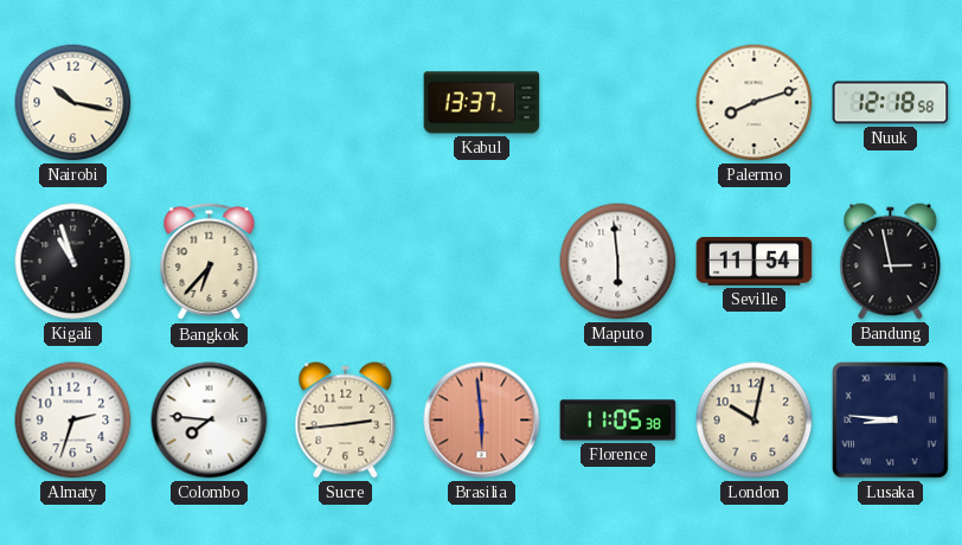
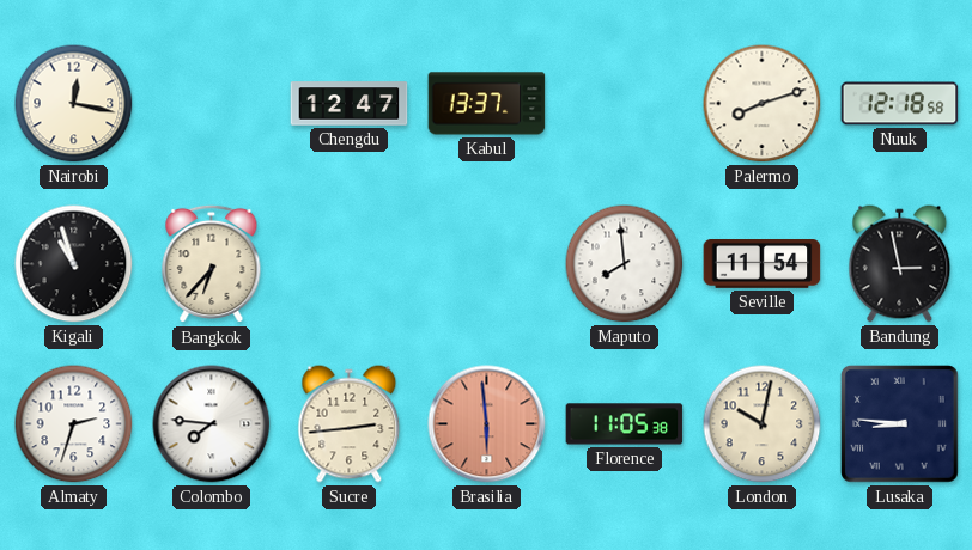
Nairobi: 10:17 -> 12:17 (74, 104)
Chengdu: none -> 12:47 (350, 104)
Maputo: 5:59 -> 7:59 (625, 264)
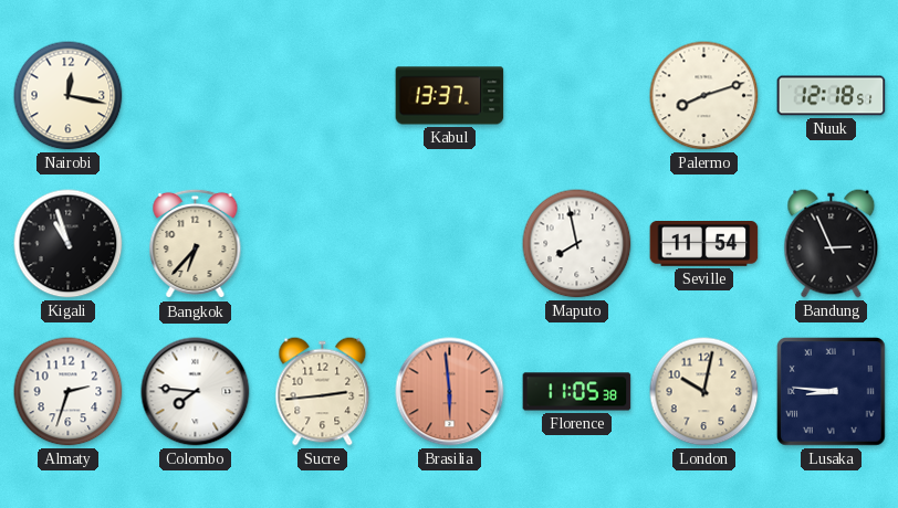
Chengdu: 12:47 -> none (350, 104)
Nuuk: 12:18:58 -> 12:18:51 (832, 96)
Maputo: 7:59 -> 7:58 (577, 244)
Bandung: 2:58 -> 2:56 (832, 244)
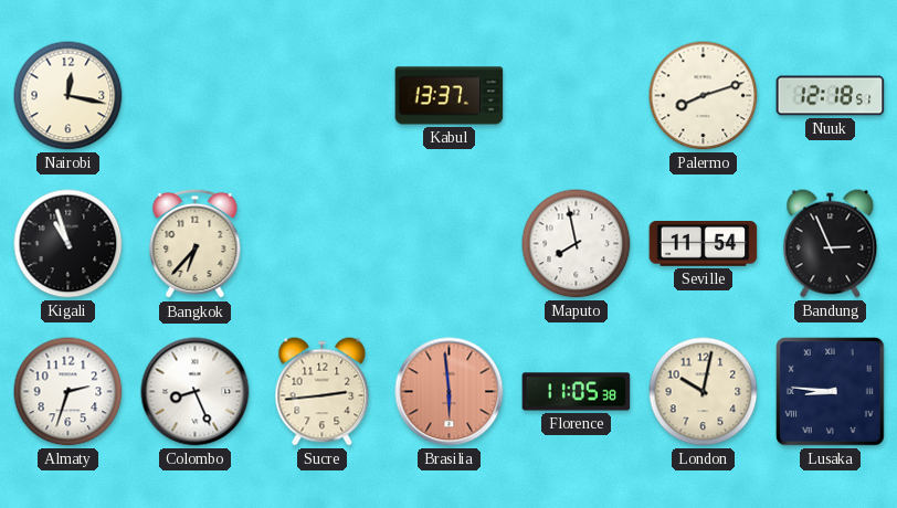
Colombo: 7:46 -> 8:26 (196, 392)
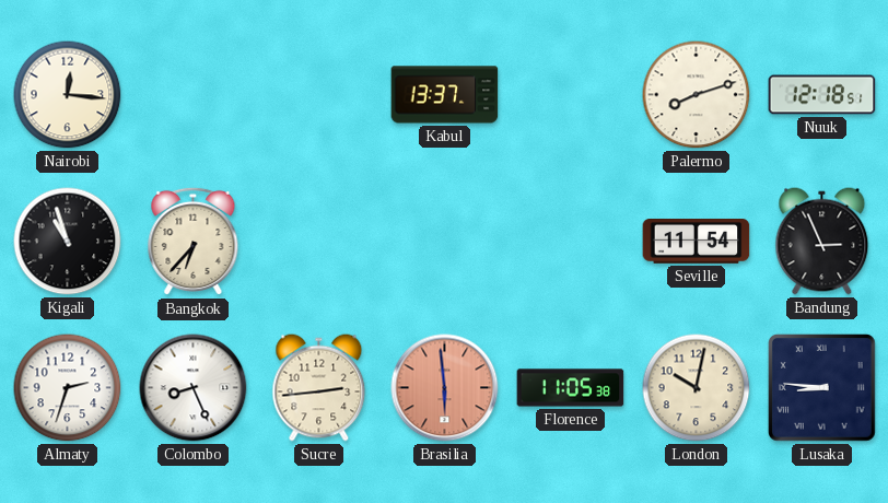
Nairobi: 12:17 -> 12:16 (68, 95)
Maputo: 7:58 -> none (577, 244)
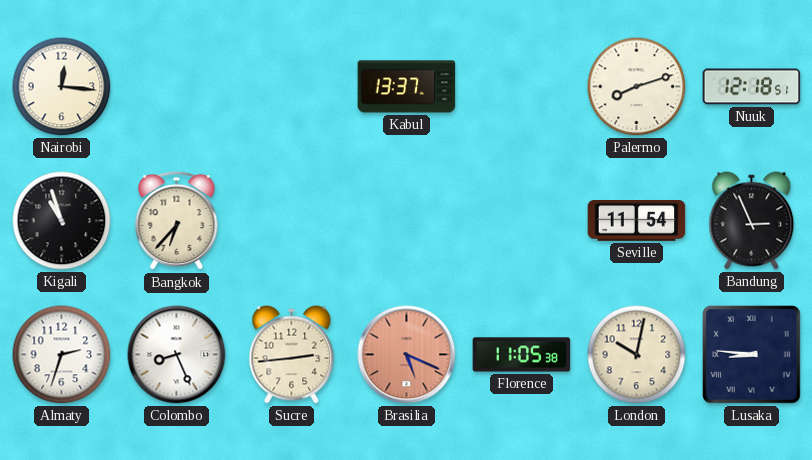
Brasilia: 5:59 -> 5:19 (407, 355)
